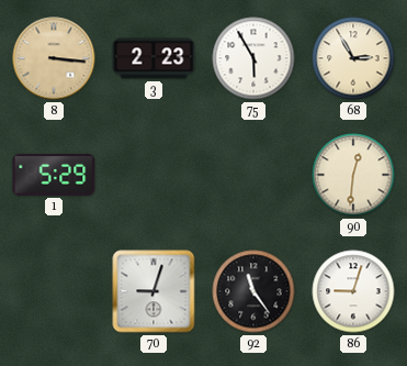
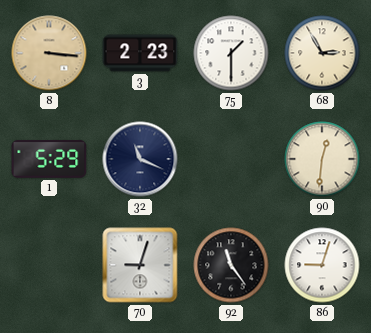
75: 5:55 -> 1:30 (231, 53)
32: none -> 11:19 (140, 159)
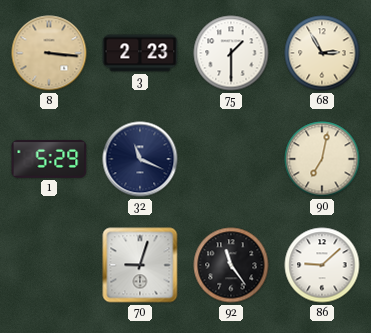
90: 12:31 -> 7:02 (322, 159)
86: 9:03 -> 9:08 (322, 265)
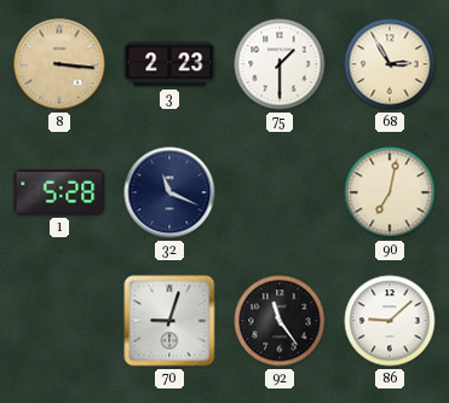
1: 5:29 -> 5:28 (59, 194)
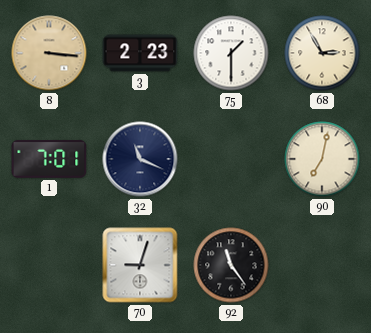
1: 5:28 -> 7:01 (49, 160)
86: 9:08 -> none (390, 321)
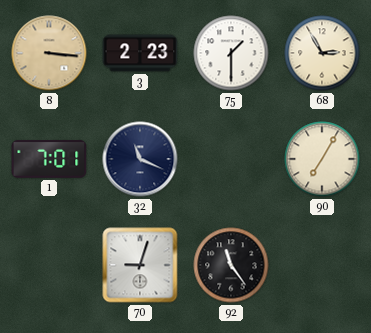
90: 7:02 -> 7:05 (322, 159)
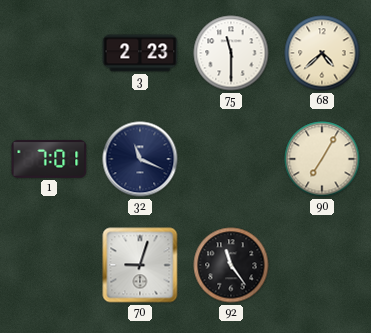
8: 3:16 -> none (49, 53)
75: 1:30 -> 11:30 (231, 53)
68: 2:55 -> 4:38 (322, 53)
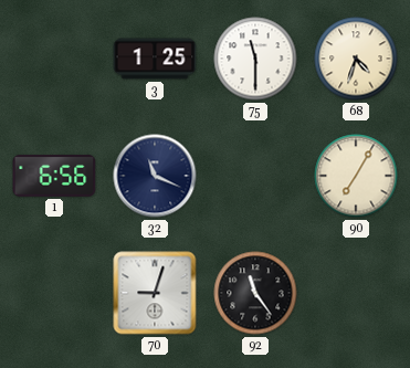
3: 2:23 -> 1:25 (155, 59)
68: 4:38 -> 4:33 (356, 59)
1: 7:01 -> 6:56 (54, 177)
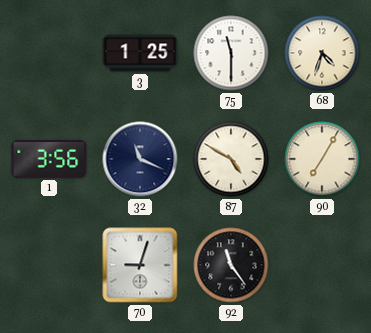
1: 6:56 -> 3:56 (49, 160)
87: none -> 4:50 (231, 159)
